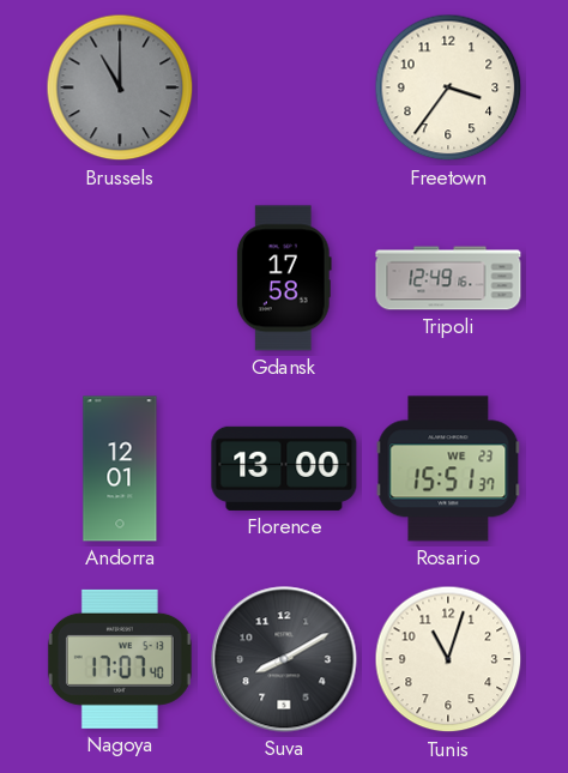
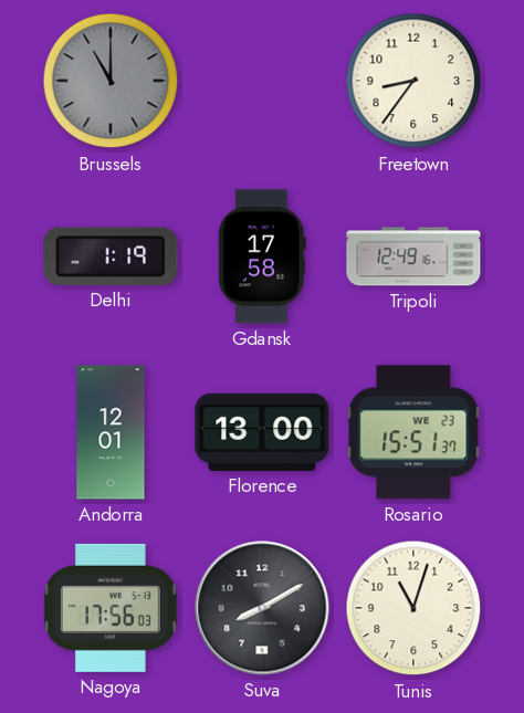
Freetown: 3:36 -> 8:36 (413, 81)
Delhi: none -> 1:19 (111, 256)
Nagoya: 17:07 -> 17:56 (111, 608)
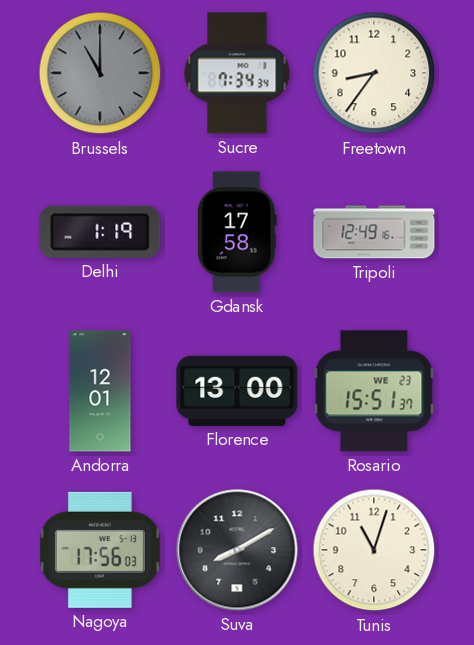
Sucre: none -> 7:34 (237, 73)
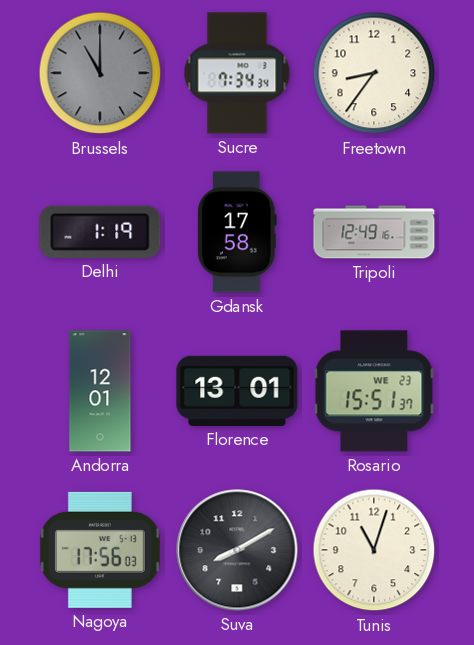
Florence: 13:00 -> 13:01 (237, 391)
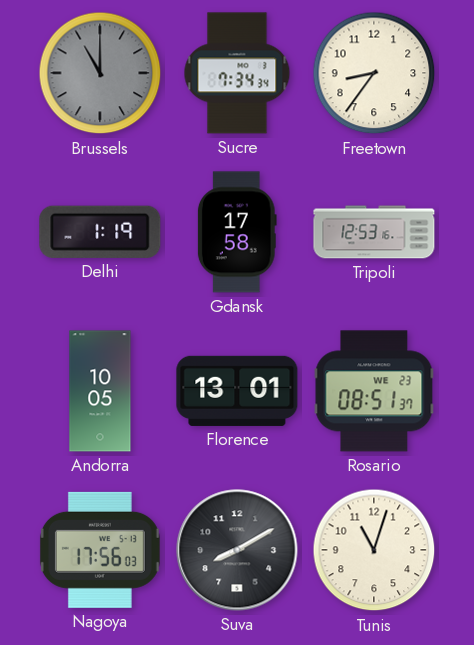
Tripoli: 12:49 -> 12:53 (374, 232)
Andorra: 12:01 -> 10:05 (100, 391)
Rosario: 15:51 -> 08:51 (374, 391)
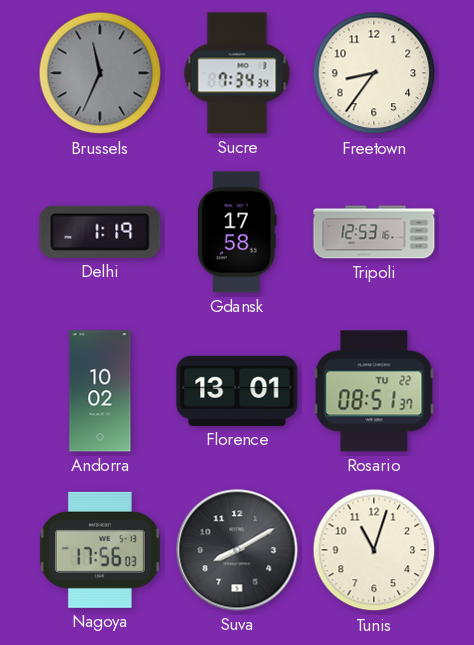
Brussels: 11:00 -> 11:34 (100, 73)
Andorra: 10:05 -> 10:02 (100, 391)
Rosario date: WE 23 -> TU 22 (374, 391)
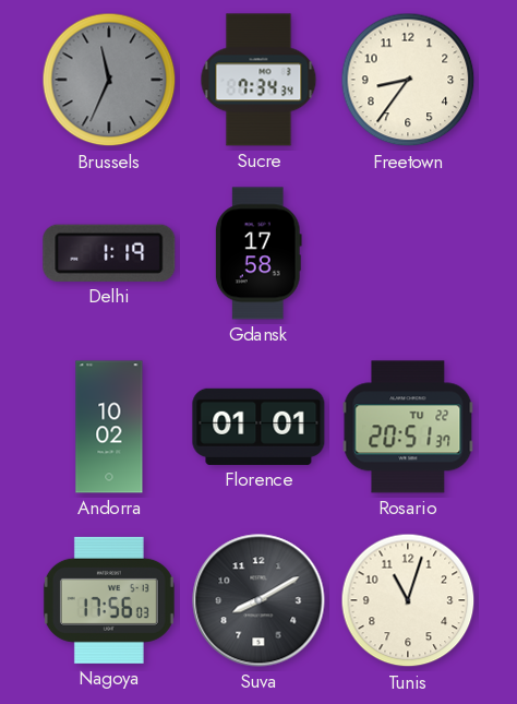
Tripoli: 12:53 -> none (374, 232)
Florence: 13:01 -> 01:01 (258, 427)
Rosario: 08:51 -> 20:51 (408, 427)
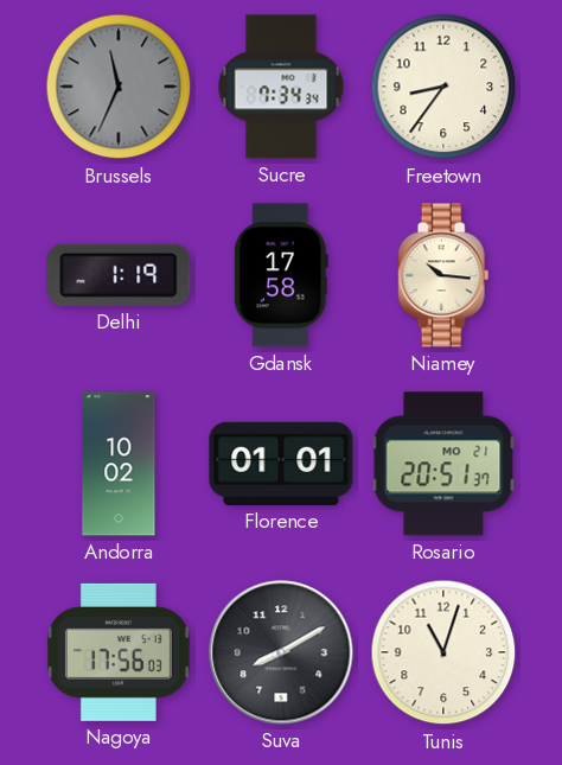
Niamey: none -> 10:16 (443, 275)
Rosario date: TU 22 -> MO 21 (443, 464)
